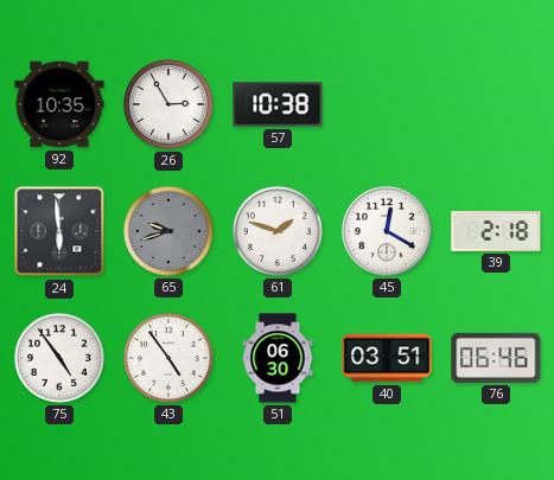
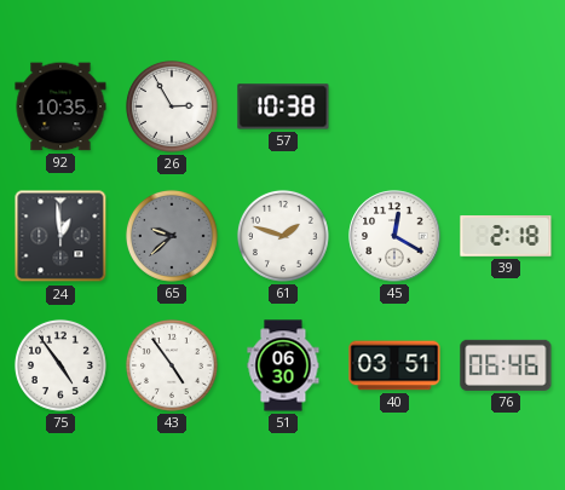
24: 5:59 -> 12:59 (60, 236)
65: 9:42 -> 9:38 (172, 236)
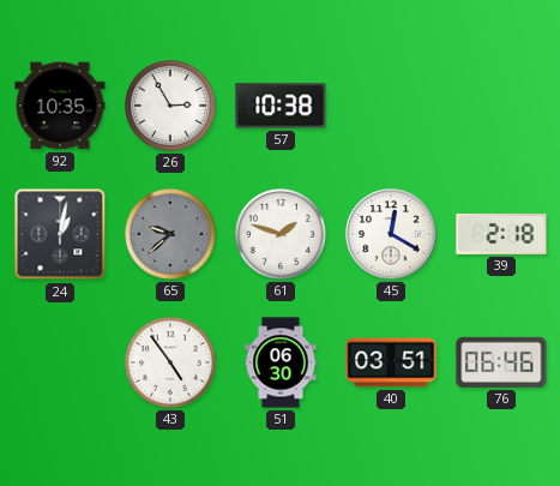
24: 12:59 -> 1:02 (60, 234)
75: 4:54 -> none (60, 365)
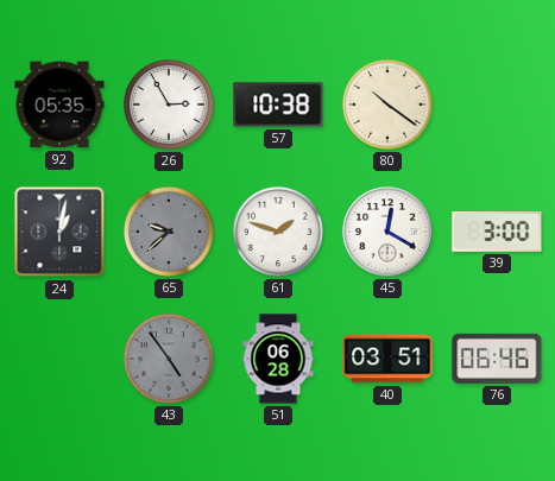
92: 10:35 -> 05:35 (59, 105)
80: none -> 10:21 (387, 105)
39: 2:18 -> 3:00 (497, 233)
43 dial: white -> grey (169, 359)
51: 06:30 -> 06:28 (278, 359)
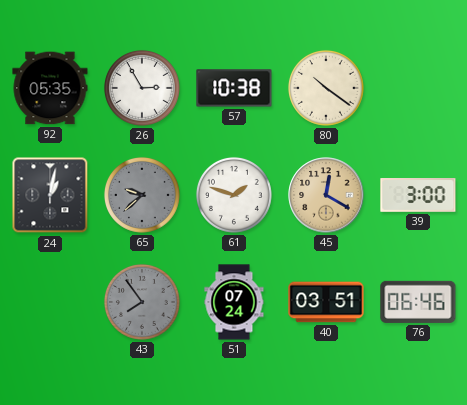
45 dial: white -> champagne (326, 195)
43: 4:54 -> 7:54 (142, 302)
51: 06:28 -> 07:24 (234, 302)
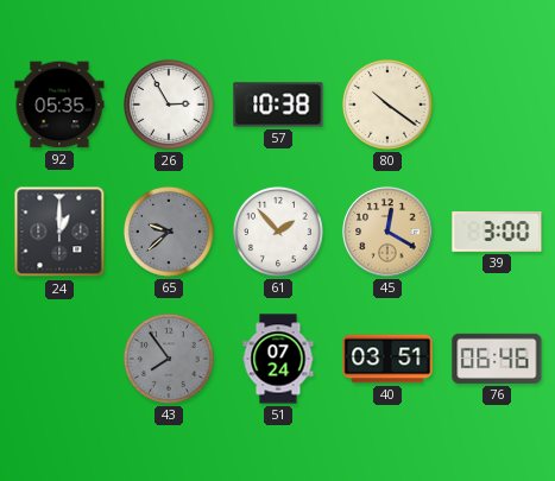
24: 1:02 -> 1:00 (59, 232)
61: 1:48 -> 1:53 (278, 232)
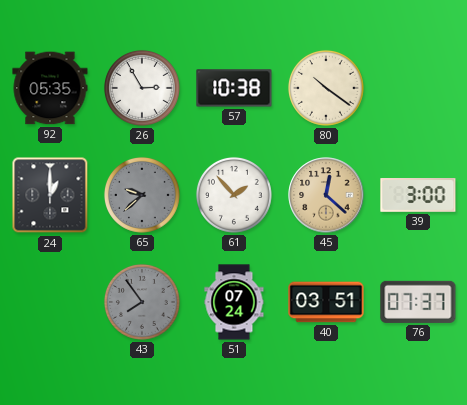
45: 12:20 -> 12:22 (326, 195)
76: 06:46 -> 07:37 (418, 302)
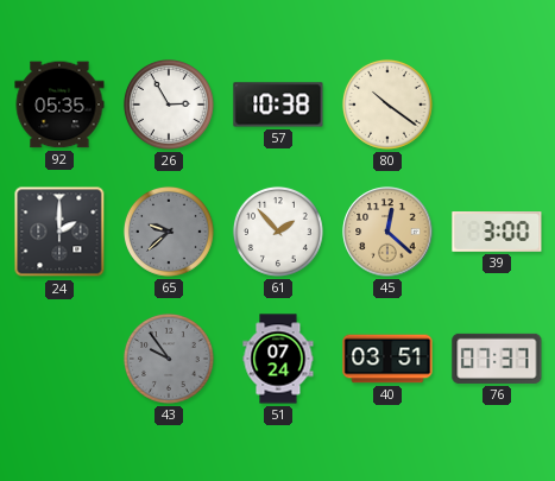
24: 1:00 -> 2:00 (59, 232)
43: 7:54 -> 9:54 (169, 359)
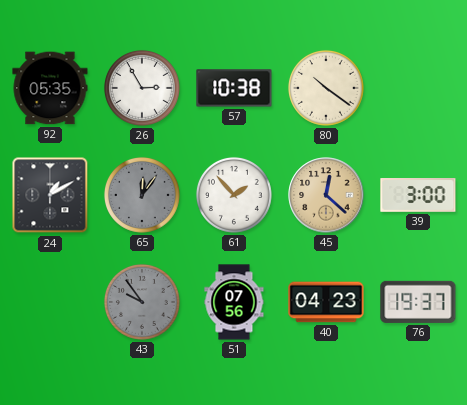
24: 2:00 -> 1:10 (50, 195)
65: 9:38 -> 12:06 (142, 195)
51: 07:24 -> 07:56 (234, 302)
40: 03:51 -> 04:23 (326, 302)
76: 07:37 -> 19:37 (418, 302)
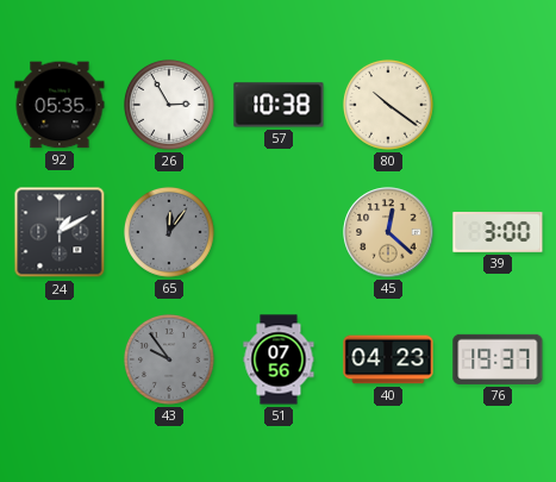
61: 1:53 -> none (234, 195)
